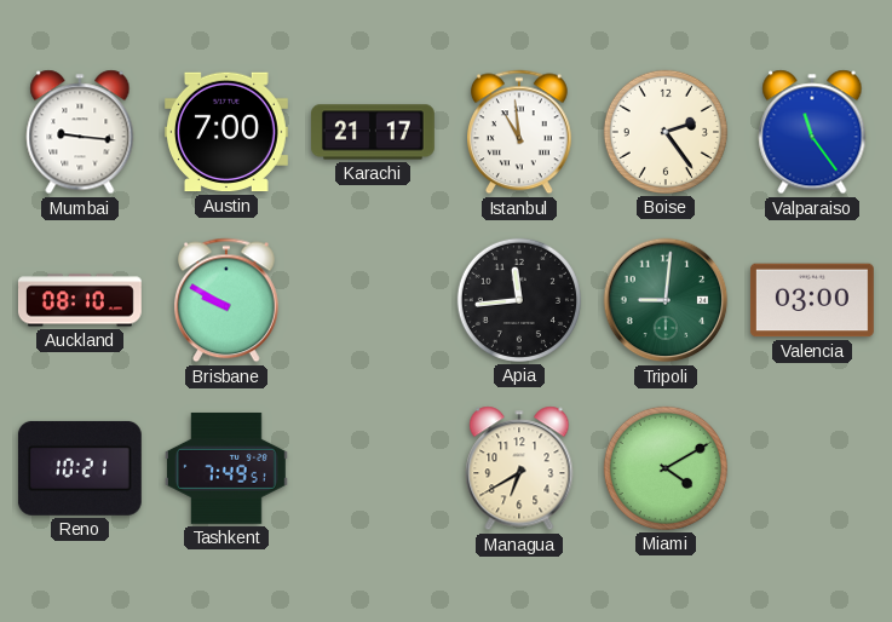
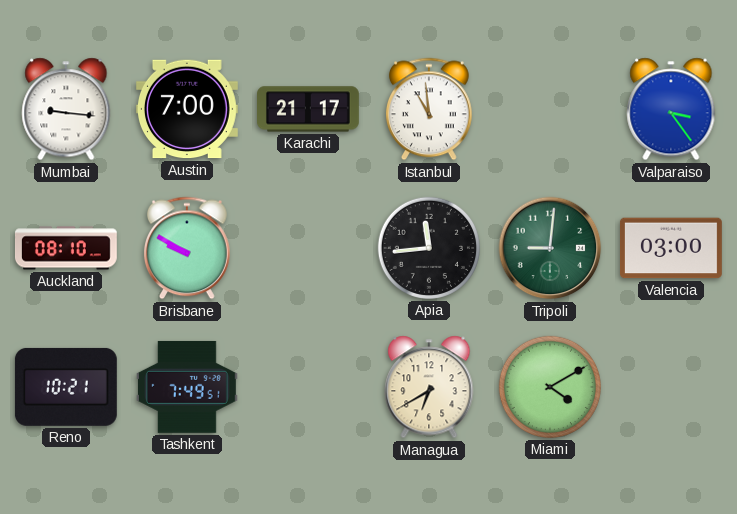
Boise: 2:24 -> none (666, 132)
Valparaiso: 11:24 -> 3:24 (671, 109)
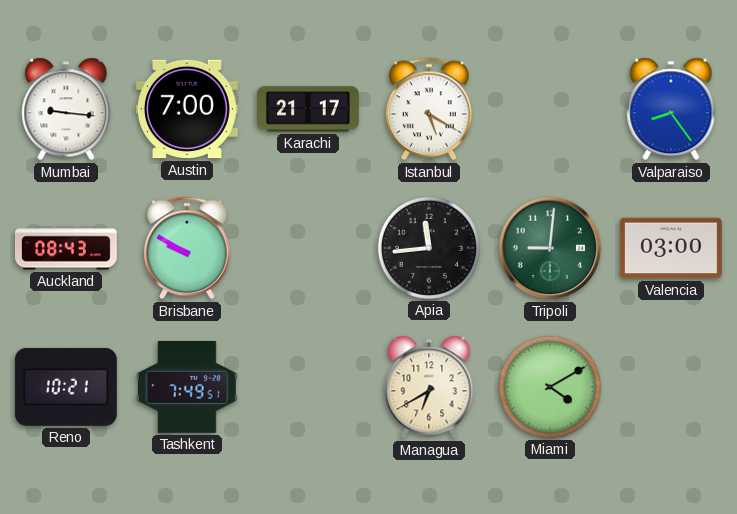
Istanbul: 10:59 -> 5:20 (429, 109)
Valparaiso: 3:24 -> 8:24 (671, 109)
Auckland: 08:10 -> 08:43 (66, 248)
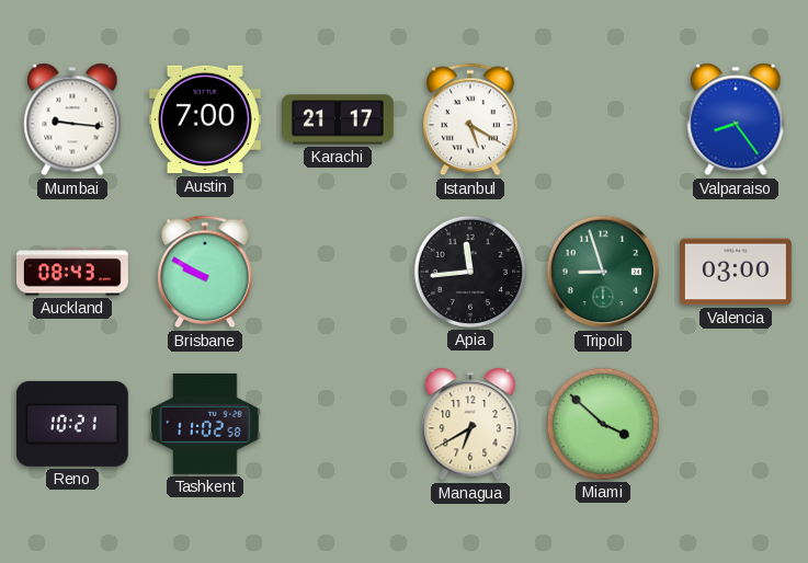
Tripoli: 9:01 -> 8:57 (603, 272)
Tashkent: 7:49 -> 11:02 (205, 424)
Miami: 4:10 -> 3:52 (603, 424)
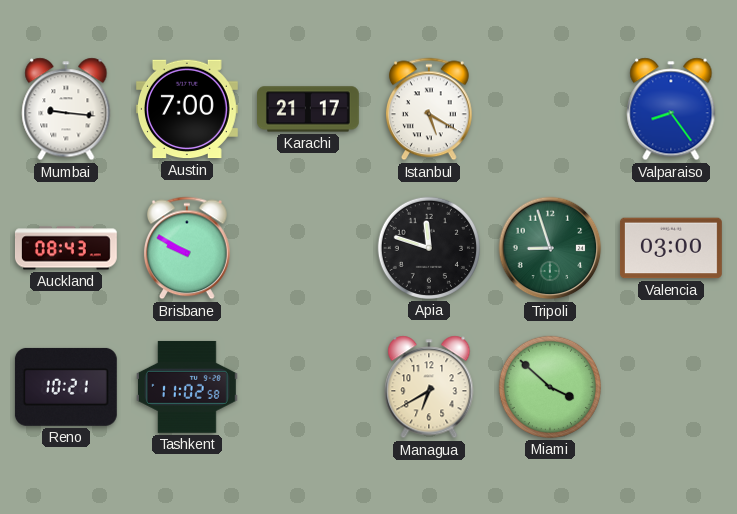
Apia: 11:44 -> 11:48 (429, 248)
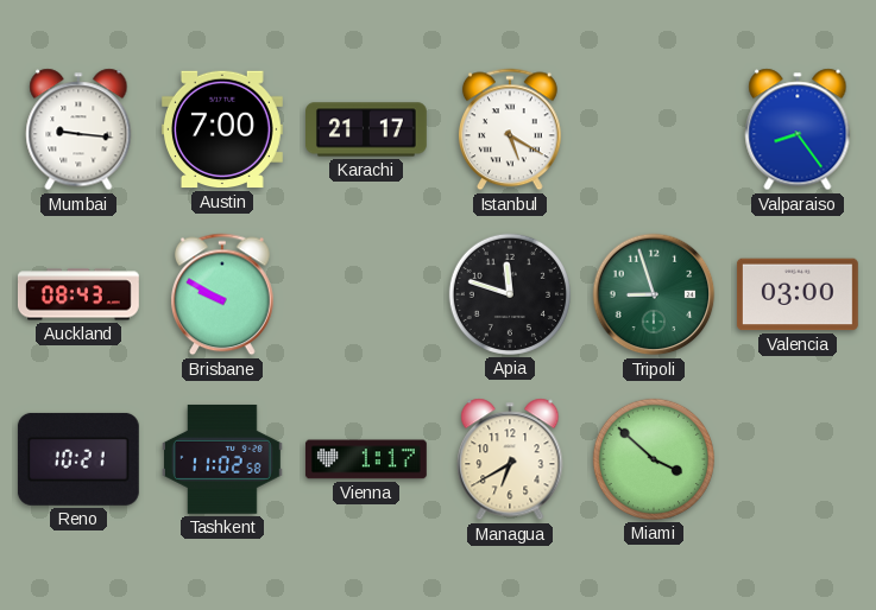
Vienna: none -> 1:17 (366, 459)
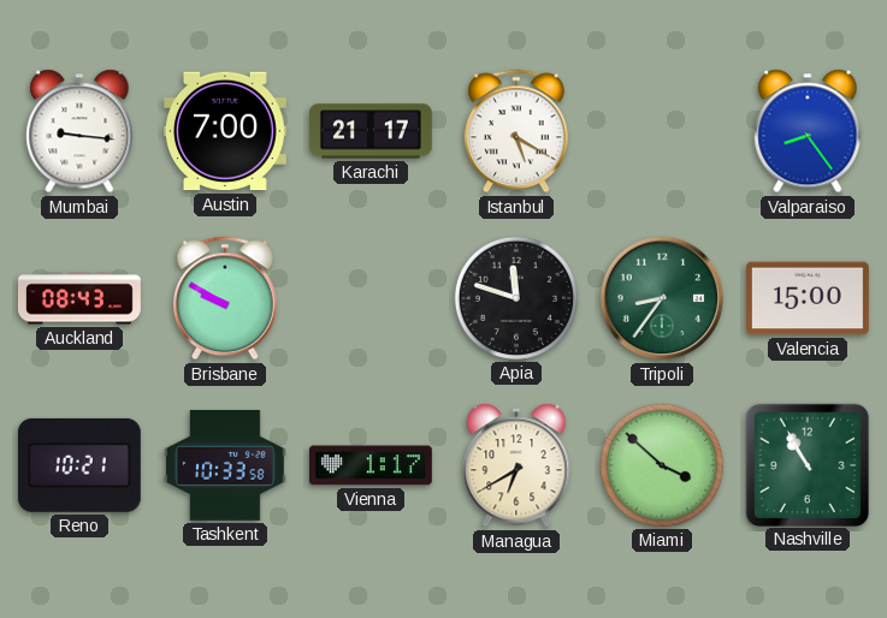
Tripoli: 8:57 -> 8:36 (662, 298)
Valencia: 03:00 -> 15:00 (808, 298)
Tashkent: 11:02 -> 10:33 (225, 465)
Nashville: none -> 10:55 (806, 464)
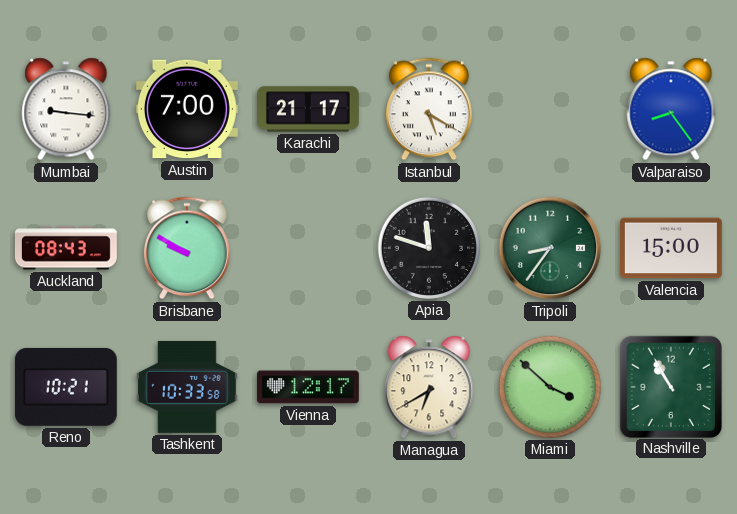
Vienna: 1:17 -> 12:17 (308, 387)
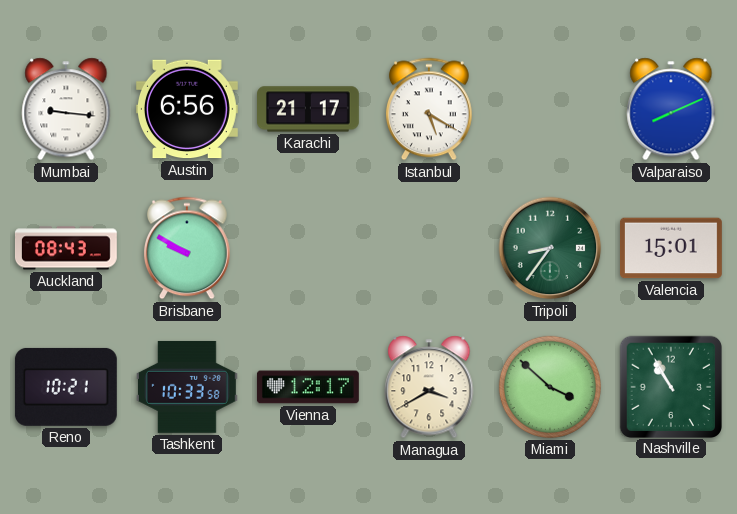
Austin: 7:00 -> 6:56 (187, 109)
Valparaiso: 8:24 -> 8:11 (671, 109)
Apia: 11:48 -> none (429, 248)
Valencia: 15:00 -> 15:01 (671, 248)
Managua: 6:40 -> 3:40 (429, 387)
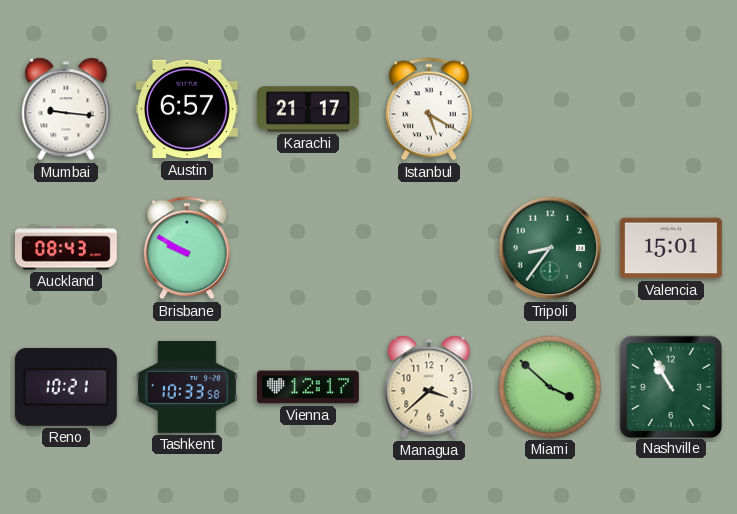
Austin: 6:56 -> 6:57 (187, 109)
Valparaiso: 8:11 -> none (671, 109)
Managua: 3:40 -> 3:38 (429, 387)
